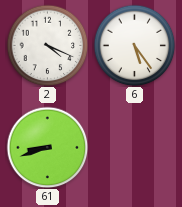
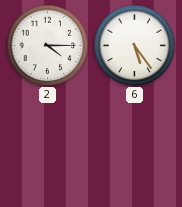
2: 4:19 -> 4:15 (47, 45)
61: 8:42 -> none (47, 147)
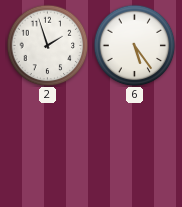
2: 4:15 -> 1:57 (47, 45)
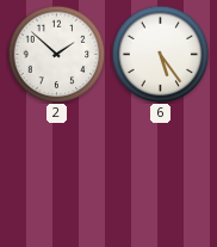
2: 1:57 -> 1:52 (56, 54)
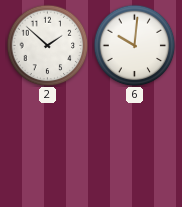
6: 5:24 -> 10:01 (134, 45)
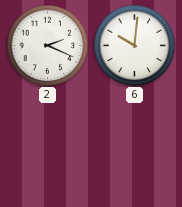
2: 1:52 -> 2:19 (47, 45)
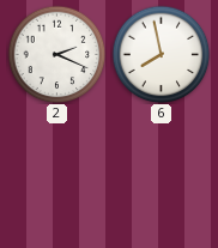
6: 10:01 -> 7:58 (161, 54)
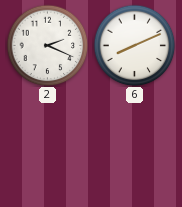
6: 7:58 -> 8:11 (134, 45)
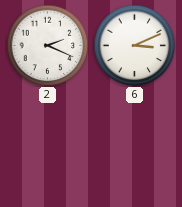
6: 8:11 -> 3:11 (134, 45)
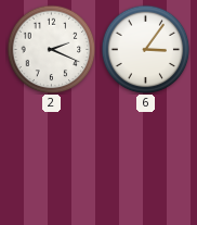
6: 3:11 -> 3:06 (145, 49)
